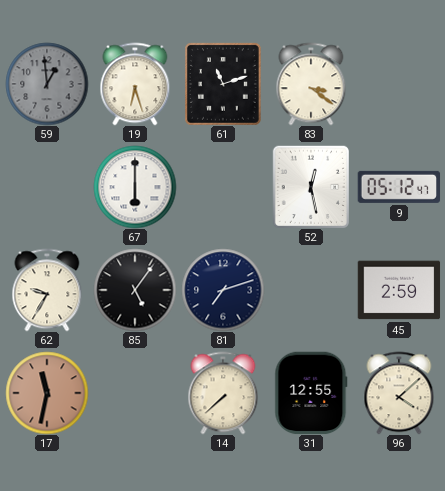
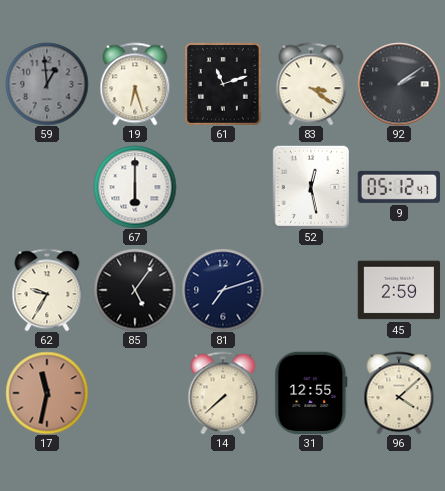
92: none -> 2:09 (399, 84)
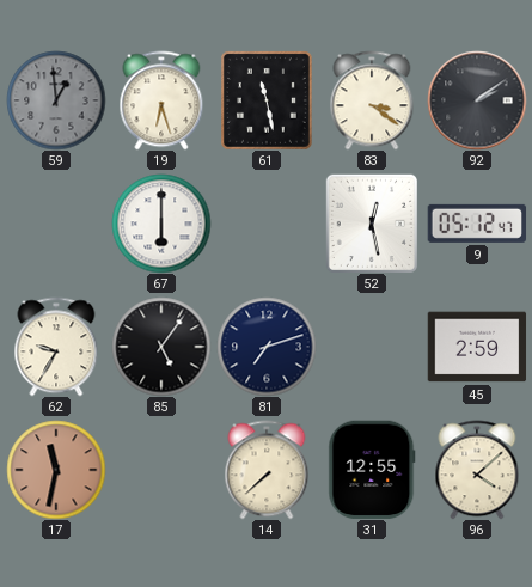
61: 11:12 -> 11:28 (268, 100)
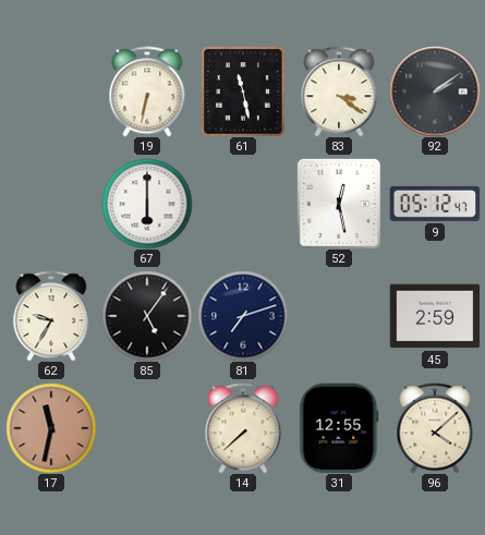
59: 12:59 -> none (56, 100)
19: 6:27 -> 6:32 (147, 92)
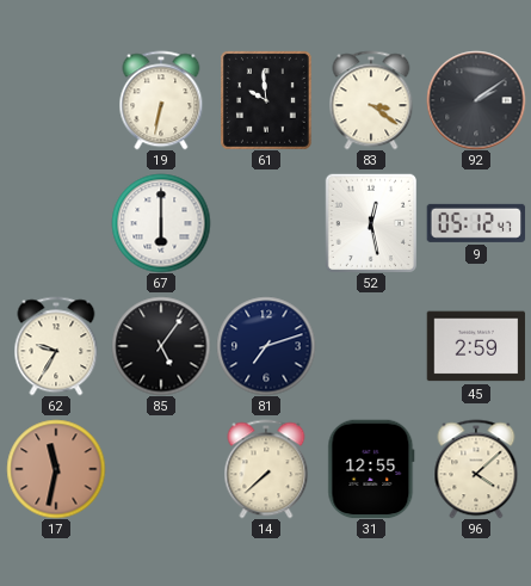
61: 11:28 -> 9:59 (267, 100)
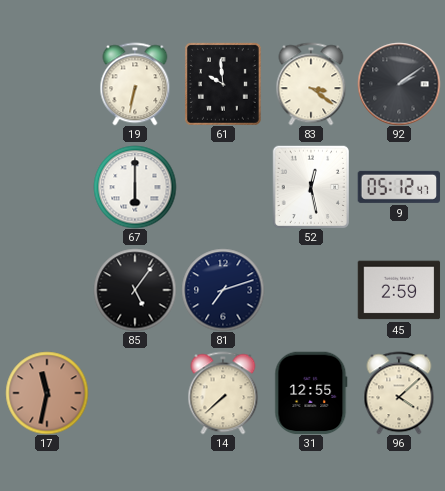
62: 9:35 -> none (56, 346)
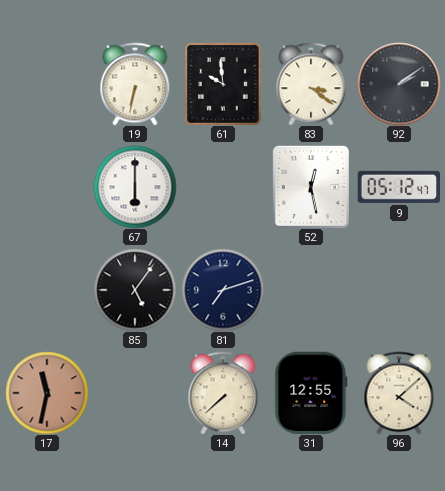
45: 2:59 -> none (399, 290)
